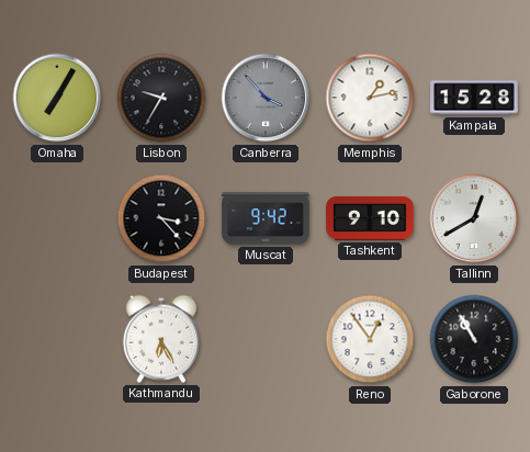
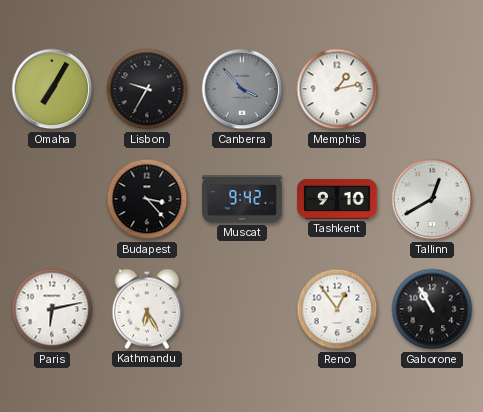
Kampala: 15:28 -> none (474, 98)
Paris: none -> 6:13 (52, 309)
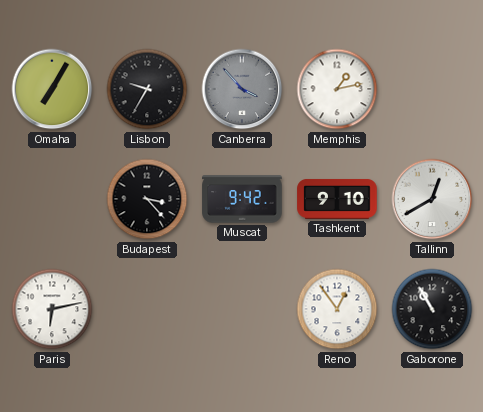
Kathmandu: 6:25 -> none (147, 309)
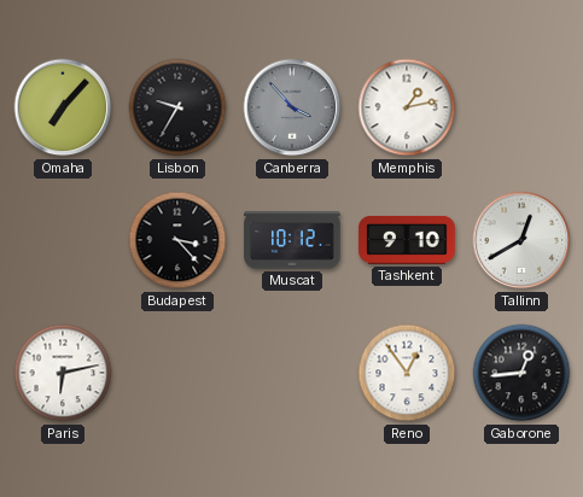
Omaha: 7:05 -> 7:07 (63, 107)
Muscat: 9:42 -> 10:12 (292, 240)
Gaborone: 10:55 -> 12:44 (521, 373)
